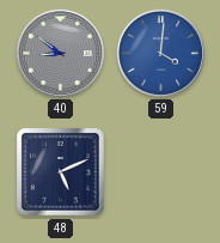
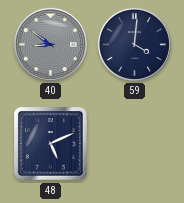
59 dial: blue -> navy (134, 44)
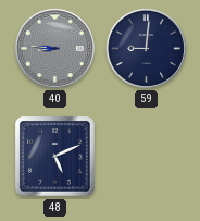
40: 8:51 -> 8:46 (54, 48)
59: 4:01 -> 9:01 (146, 48)
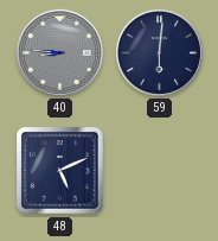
59: 9:01 -> 6:01 (159, 52)
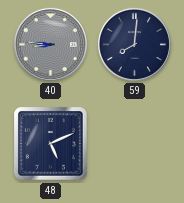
59: 6:01 -> 8:01 (134, 44)
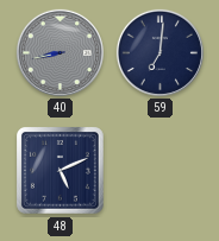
40: 8:46 -> 8:43 (60, 52)
59: 8:01 -> 7:01 (159, 52)
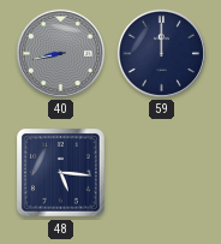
59: 7:01 -> 12:00 (161, 53)
48: 5:11 -> 5:16 (61, 173)
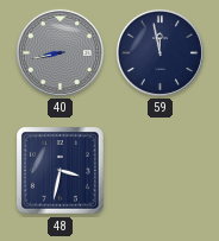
59: 12:00 -> 11:58 (159, 52)
48: 5:16 -> 3:32 (61, 171)
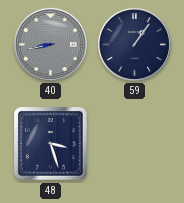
59: 11:58 -> 1:06 (134, 44)
48: 3:32 -> 3:27 (51, 144)
